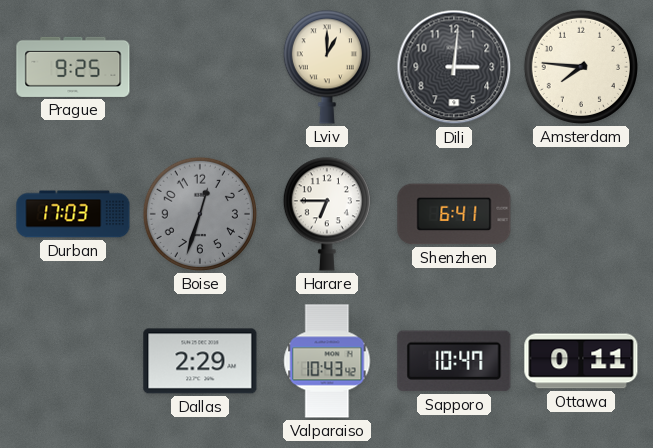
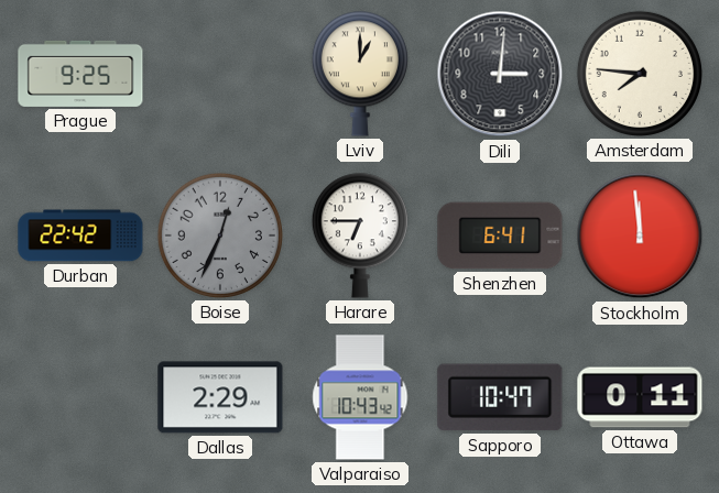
Durban: 17:03 -> 22:42 (80, 235)
Boise: 12:33 -> 12:34 (220, 235)
Stockholm: none -> 11:59 (640, 235)
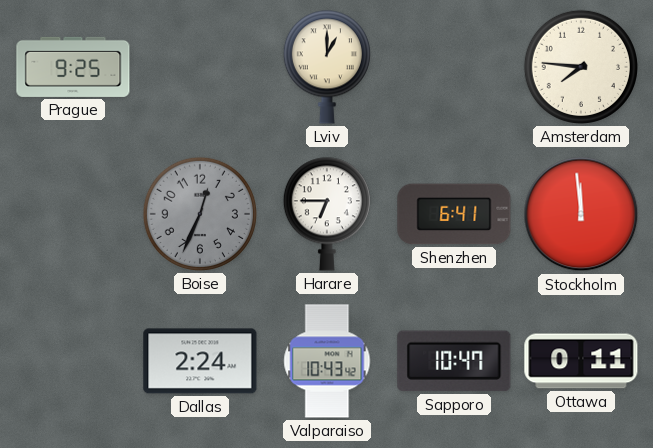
Dili: 3:01 -> none (500, 74)
Durban: 22:42 -> none (80, 235)
Dallas: 2:29 -> 2:24 (200, 361)
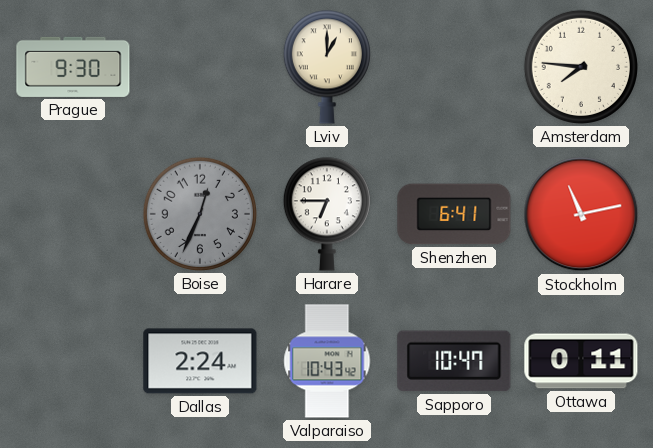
Prague: 9:25 -> 9:30 (73, 67)
Stockholm: 11:59 -> 11:13 (581, 214)
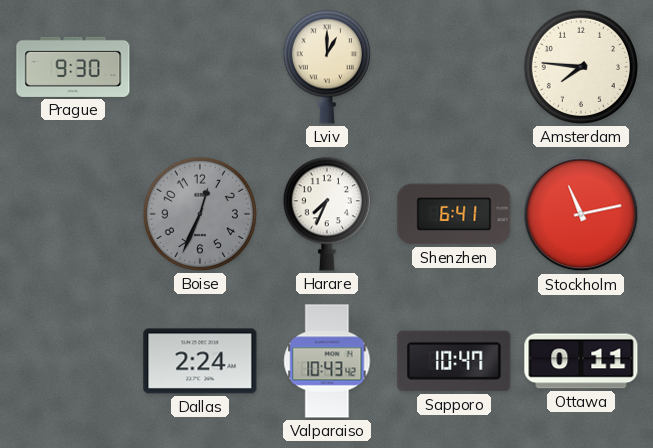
Harare: 6:45 -> 7:34 (327, 214)
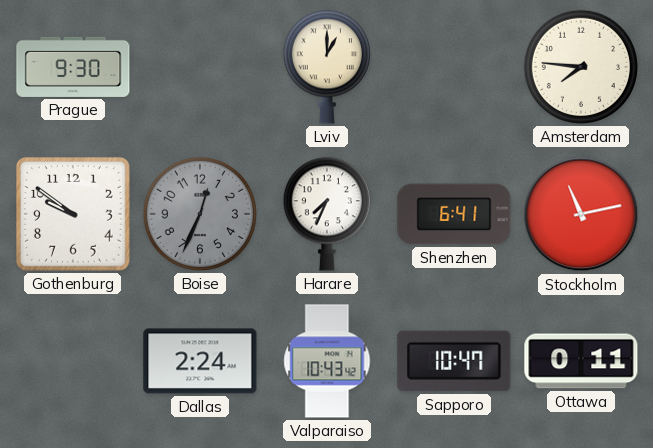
Gothenburg: none -> 9:51 (74, 215)
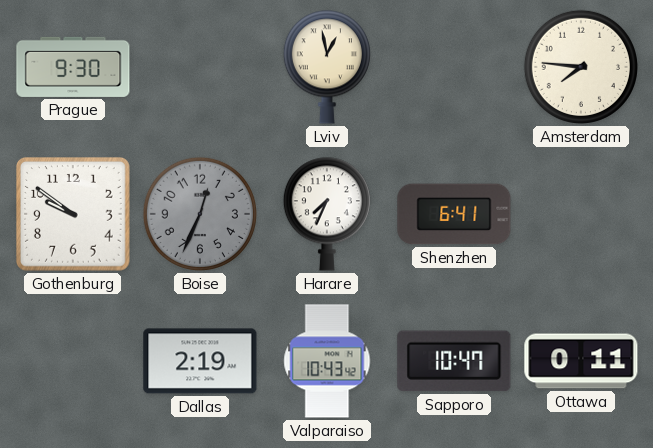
Lviv: 1:00 -> 12:58 (327, 67)
Stockholm: 11:13 -> none (581, 214)
Dallas: 2:24 -> 2:19 (200, 361)
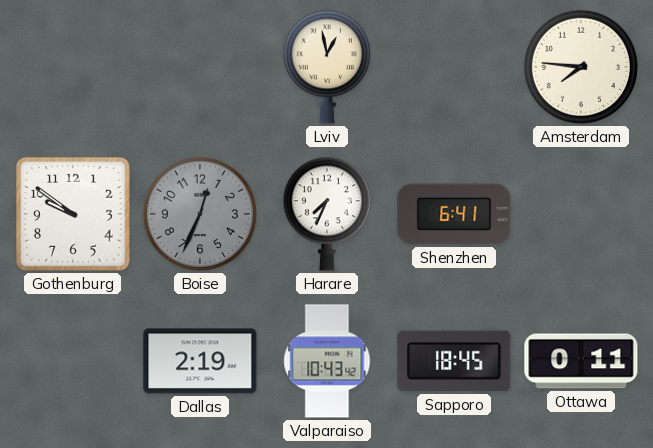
Prague: 9:30 -> none (73, 67)
Sapporo: 10:47 -> 18:45 (454, 361)
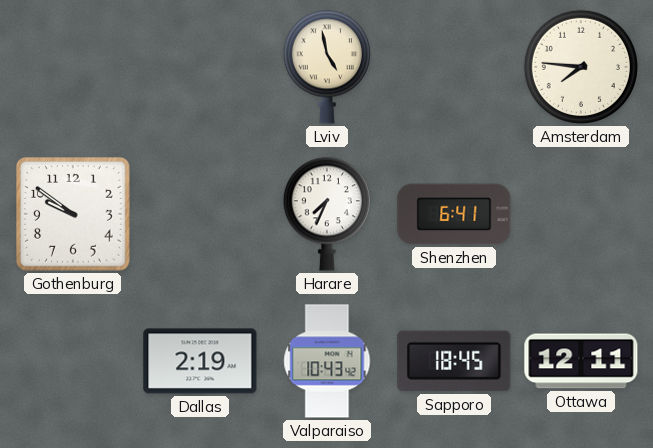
Lviv: 12:58 -> 4:58 (327, 67)
Boise: 12:34 -> none (200, 214)
Ottawa: 0:11 -> 12:11 (581, 361)
